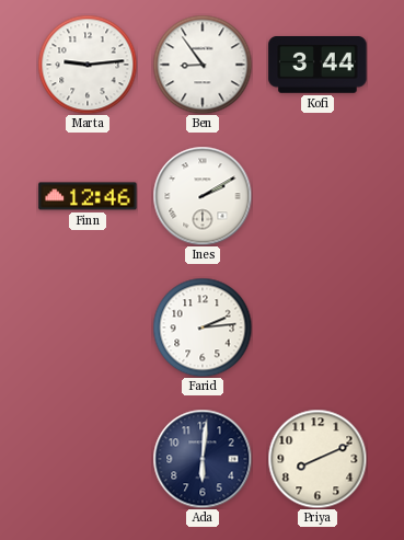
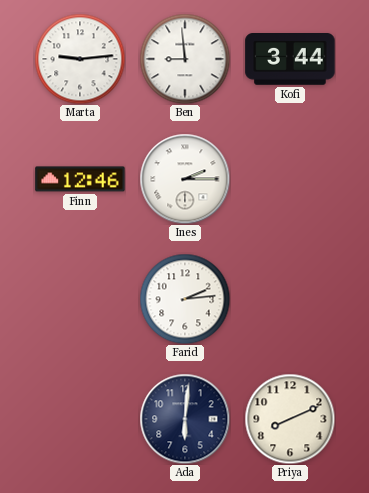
Ben: 8:54 -> 8:59 (185, 59)
Ines: 2:10 -> 2:15 (185, 179)
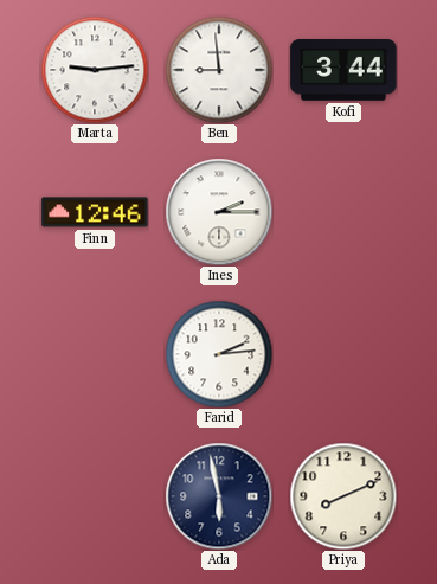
Ada: 6:01 -> 5:58 (219, 496)
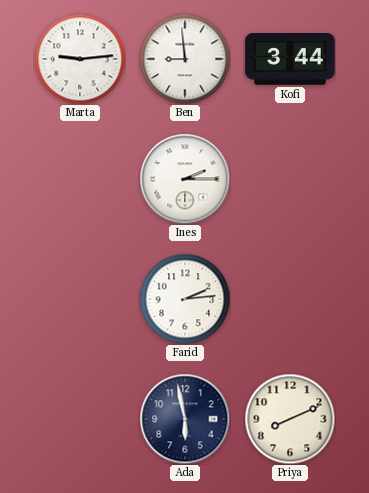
Finn: 12:46 -> none (95, 212)
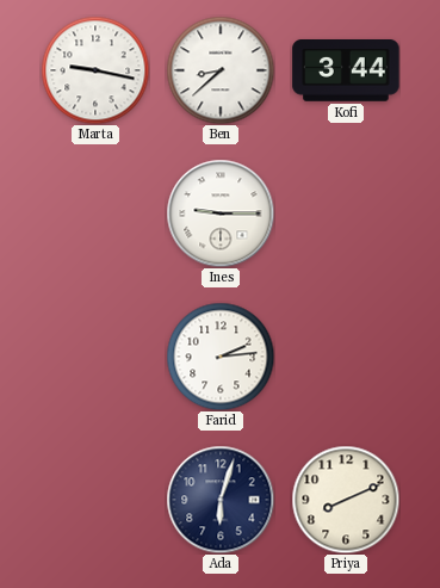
Marta: 9:14 -> 9:17 (95, 70)
Ben: 8:59 -> 8:38 (221, 70)
Ines: 2:15 -> 9:15 (221, 213)
Ada: 5:58 -> 6:03 (221, 500)
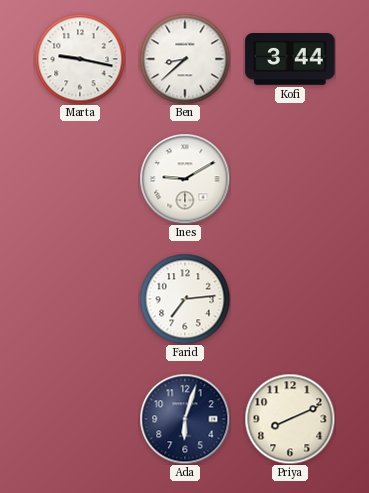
Ines: 9:15 -> 9:10 (185, 179)
Farid: 2:14 -> 7:14 (185, 299)
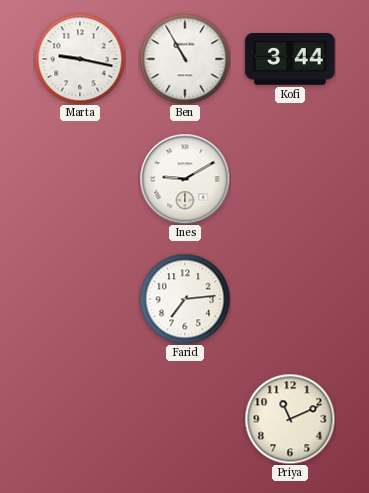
Ben: 8:38 -> 10:55 (185, 59)
Ada: 6:03 -> none (185, 419)
Priya: 8:11 -> 11:11 (290, 419)
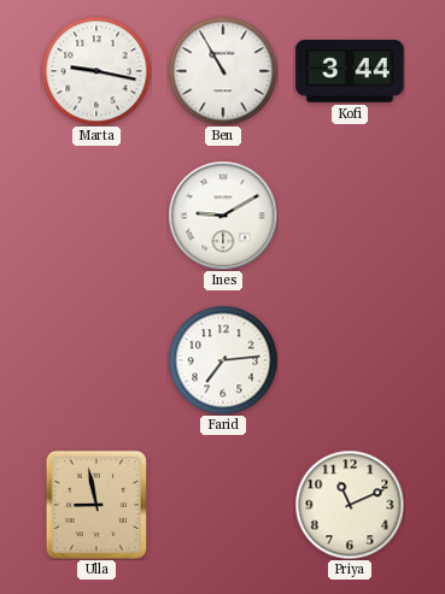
Ulla: none -> 8:58 (96, 505)
